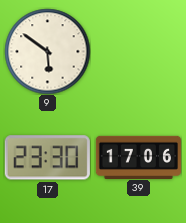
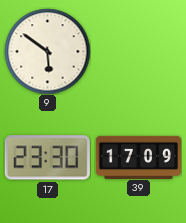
39: 17:06 -> 17:09 (138, 157)
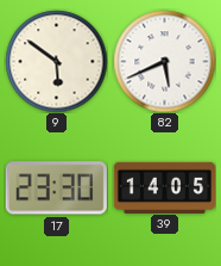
82: none -> 5:41 (164, 61)
39: 17:09 -> 14:05 (164, 187)
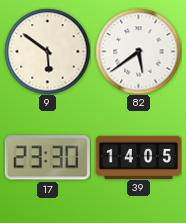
82: 5:41 -> 5:39 (138, 51)
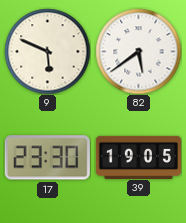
9: 5:51 -> 5:49 (47, 51)
39: 14:05 -> 19:05 (138, 157)
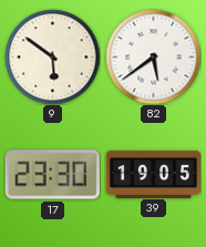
9: 5:49 -> 5:51 (52, 56)
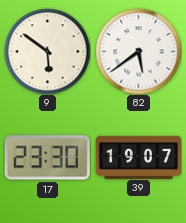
39: 19:05 -> 19:07 (138, 157)
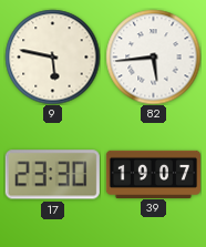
9: 5:51 -> 5:47 (52, 56)
82: 5:39 -> 5:44 (153, 56)
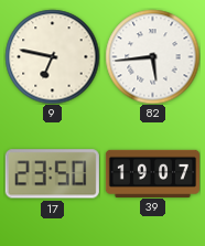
9: 5:47 -> 6:47 (52, 56)
17: 23:30 -> 23:50 (52, 174)
